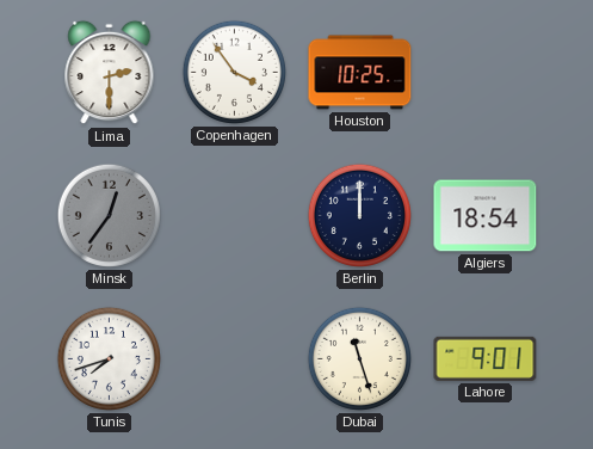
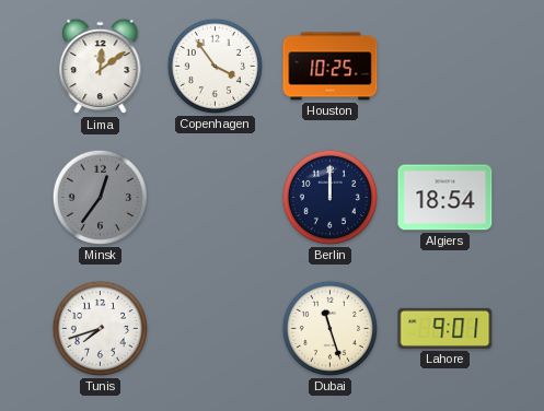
Lima: 2:30 -> 12:09 (101, 67)
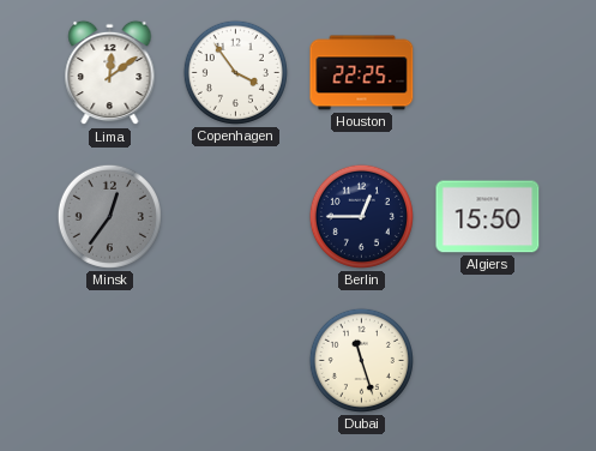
Houston: 10:25 -> 22:25 (362, 73)
Berlin: 12:00 -> 12:45 (361, 216)
Algiers: 18:54 -> 15:50 (488, 217)
Tunis: 7:42 -> none (100, 328)
Lahore: 9:01 -> none (445, 328)
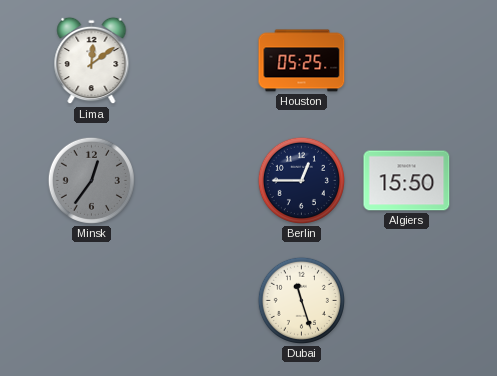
Copenhagen: 3:54 -> none (235, 72)
Houston: 22:25 -> 05:25 (302, 61)
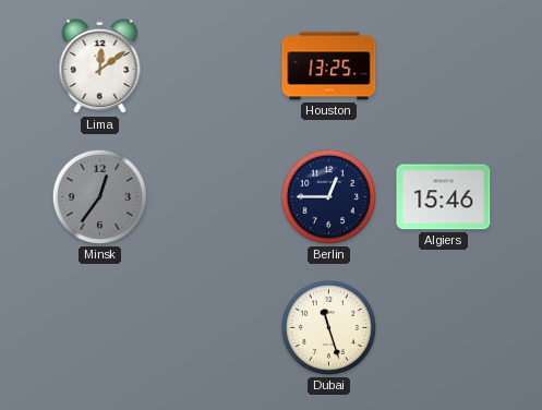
Houston: 05:25 -> 13:25 (329, 67)
Algiers: 15:50 -> 15:46 (444, 197)
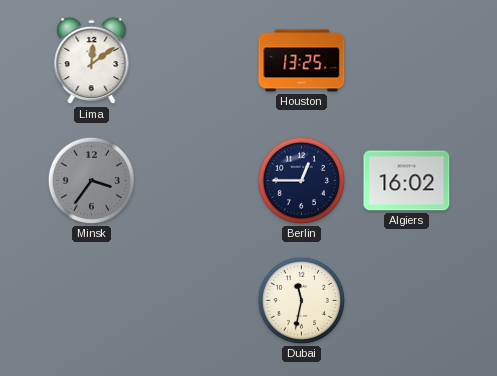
Minsk: 12:36 -> 3:36 (91, 180)
Algiers: 15:46 -> 16:02 (407, 181)
Dubai: 11:27 -> 11:32 (301, 300)
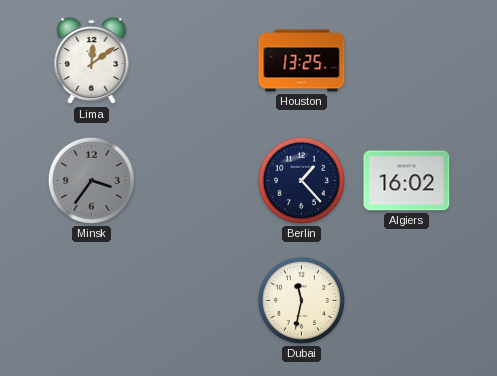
Berlin: 12:45 -> 1:23 (301, 180)
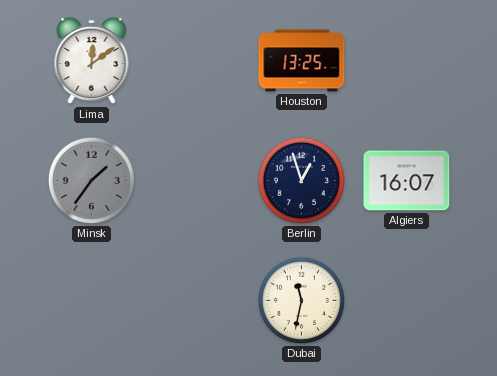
Minsk: 3:36 -> 1:36 (91, 180)
Berlin: 1:23 -> 12:57 (301, 180)
Algiers: 16:02 -> 16:07 (407, 181)
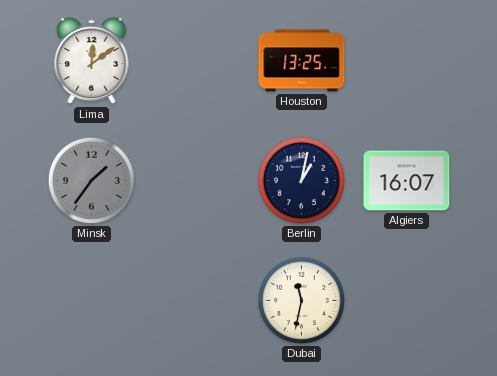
Berlin: 12:57 -> 1:02 (301, 180)
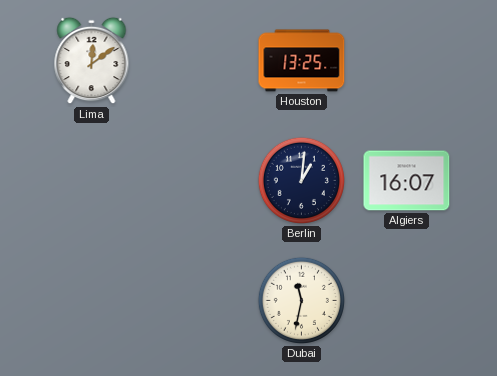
Minsk: 1:36 -> none (91, 180)
Berlin: 1:02 -> 1:01 (301, 180)
